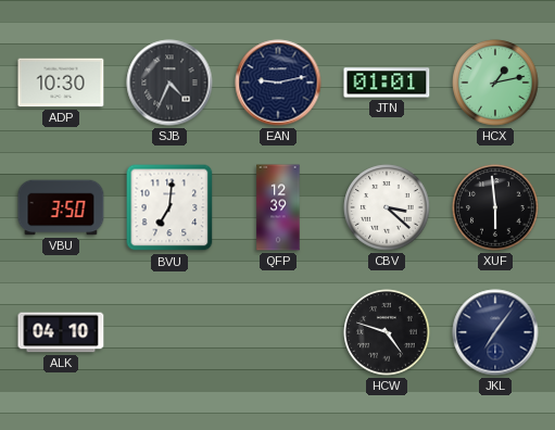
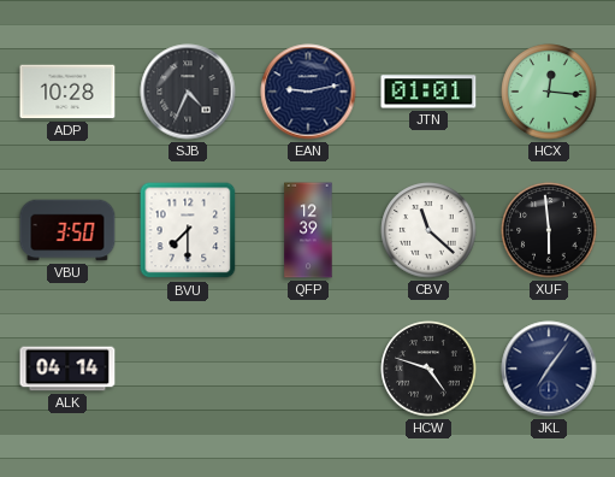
ADP: 10:30 -> 10:28 (67, 92)
HCX: 1:13 -> 12:16 (549, 92)
BVU: 7:01 -> 7:30 (188, 230)
CBV: 3:22 -> 11:22 (428, 230)
ALK: 04:10 -> 04:14 (67, 369)
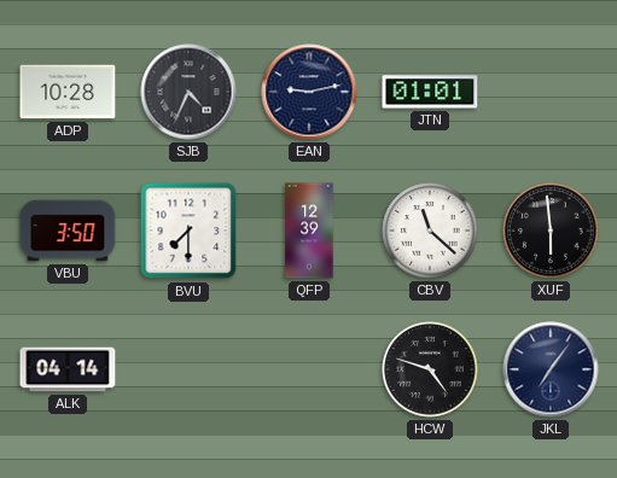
HCX: 12:16 -> none (549, 92)
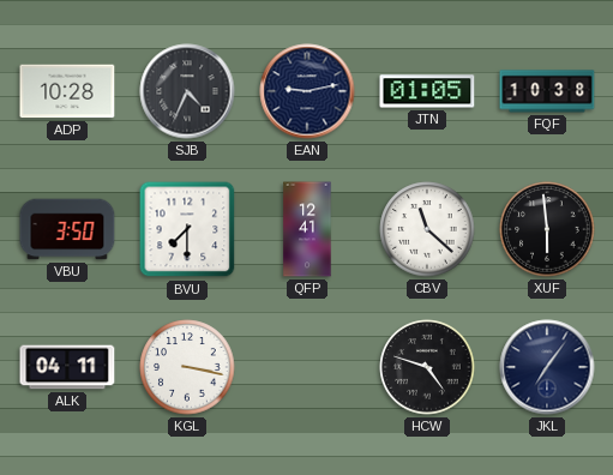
JTN: 01:01 -> 01:05 (427, 91)
FQF: none -> 10:38 (547, 91)
QFP: 12:39 -> 12:41 (307, 229)
ALK: 04:14 -> 04:11 (67, 367)
KGL: none -> 3:17 (187, 367)
